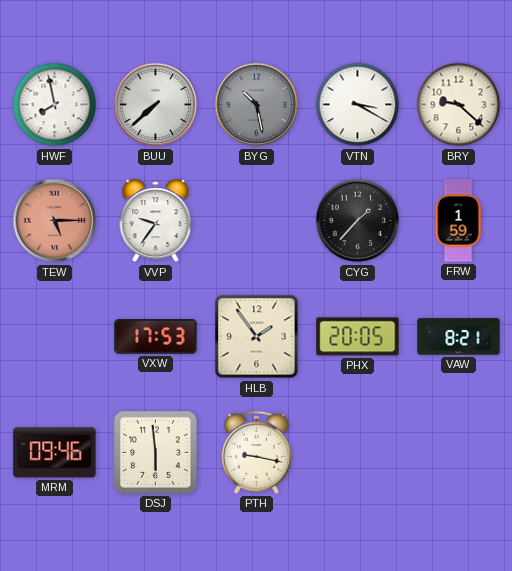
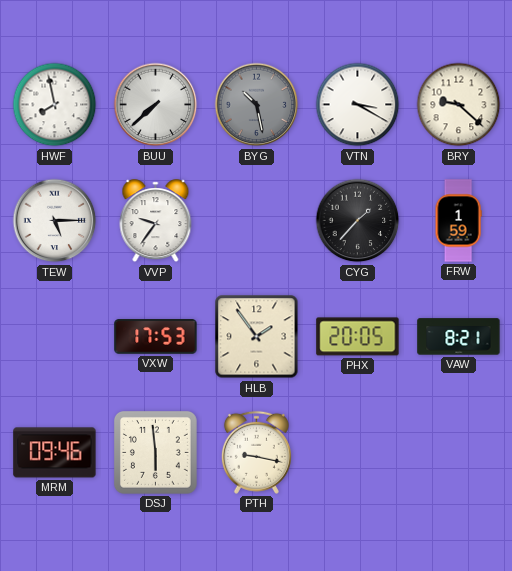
TEW dial: salmon -> white (55, 221)
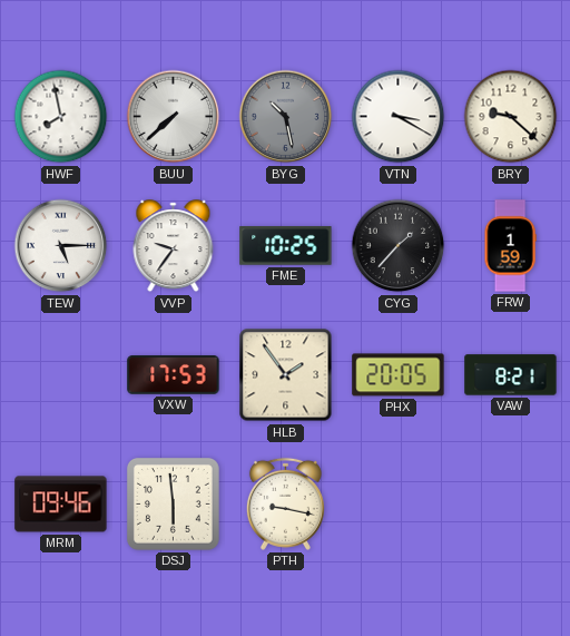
FME: none -> 10:25 (286, 246)
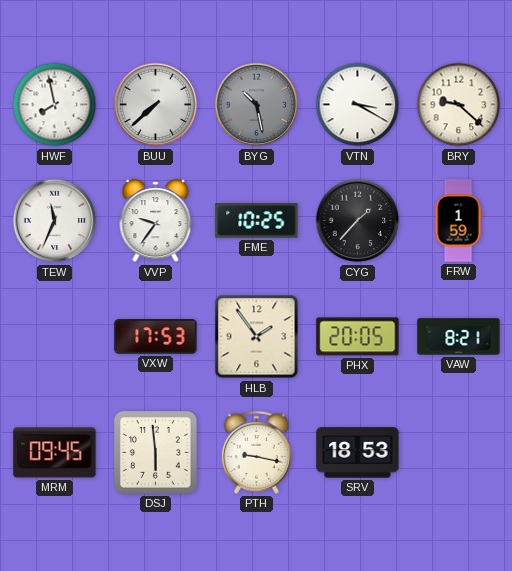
TEW: 5:15 -> 11:34 (55, 221)
MRM: 09:46 -> 09:45 (55, 453)
SRV: none -> 18:53 (358, 453)
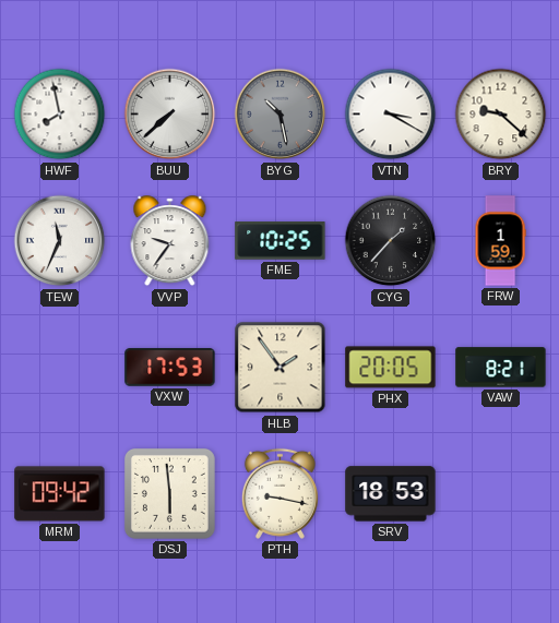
MRM: 09:45 -> 09:42 (60, 494)
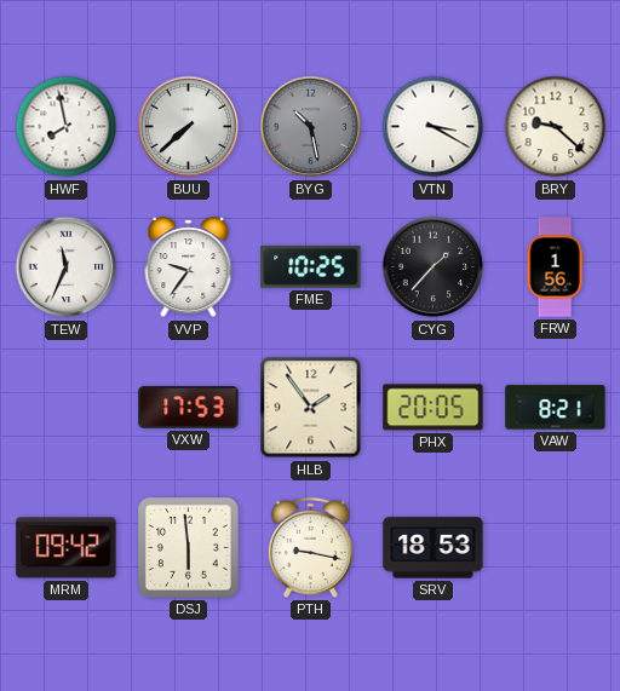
FRW: 1:59 -> 1:56 (555, 267)
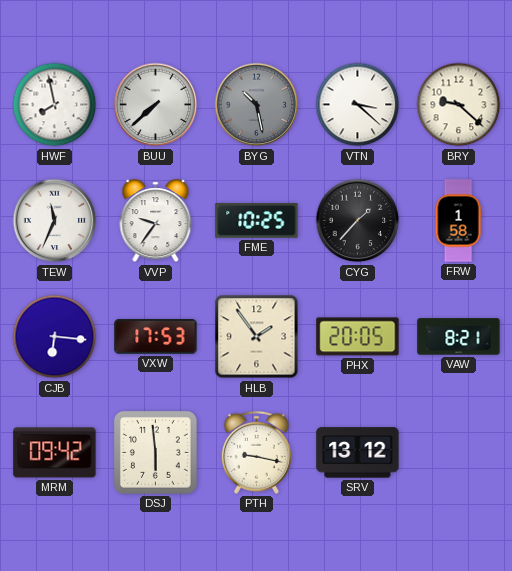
VTN: 3:20 -> 3:22 (358, 105)
FRW: 1:56 -> 1:58 (458, 221)
CJB: none -> 6:16 (55, 337)
SRV: 18:53 -> 13:12 (358, 453)
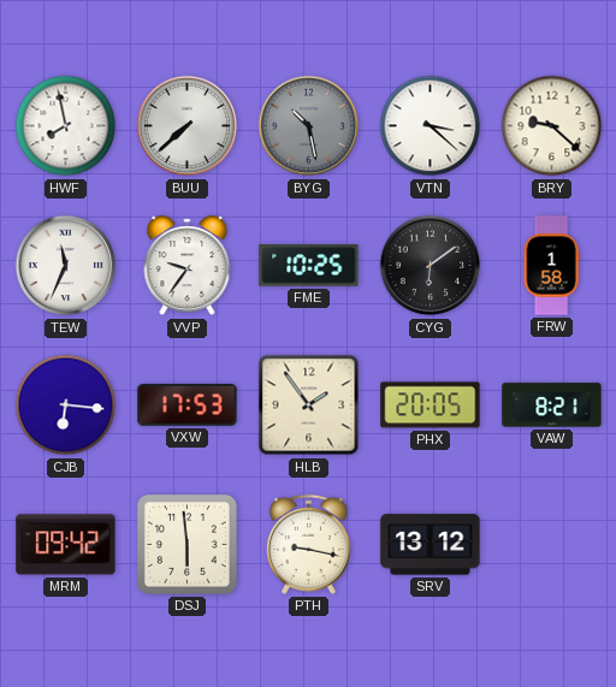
CYG: 1:37 -> 6:09 (431, 266)
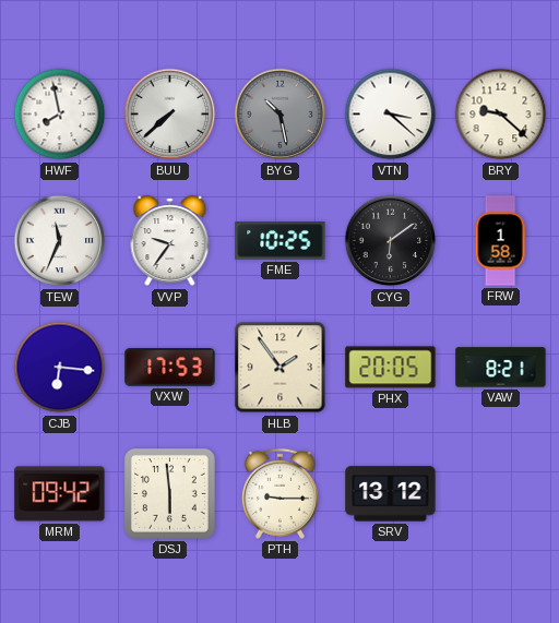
PTH: 9:17 -> 9:15 (279, 493)
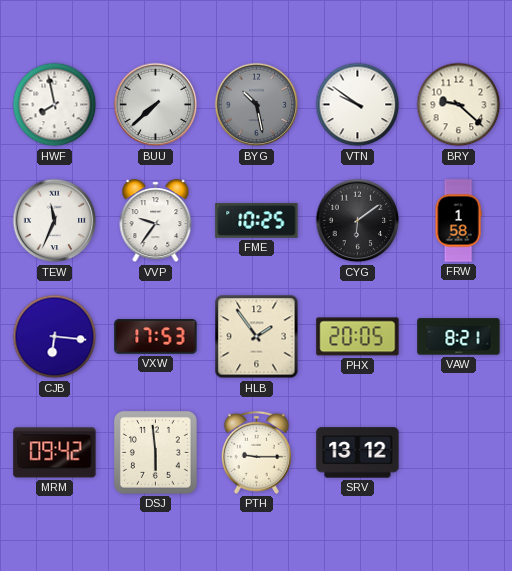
VTN: 3:22 -> 9:51 (358, 105)
